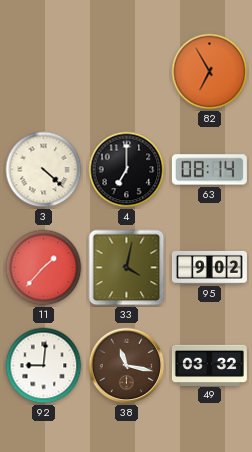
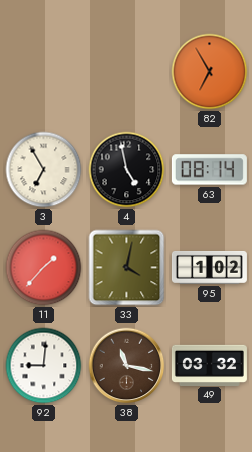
3: 4:22 -> 6:55 (44, 170)
4: 7:00 -> 4:58 (127, 170)
95: 9:02 -> 1:02 (209, 267)
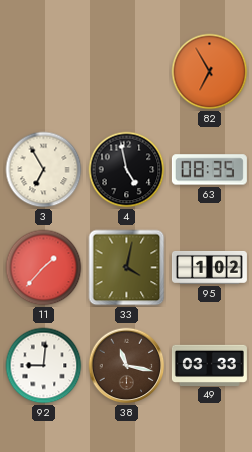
63: 08:14 -> 08:35 (209, 170)
49: 03:32 -> 03:33 (209, 365)
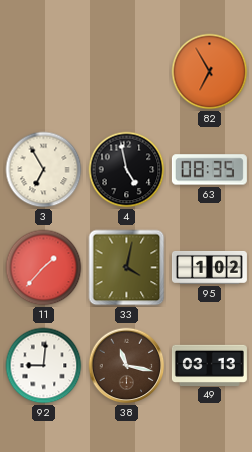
49: 03:33 -> 03:13 (209, 365)
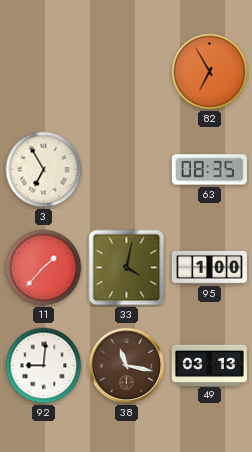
4: 4:58 -> none (127, 170)
95: 1:02 -> 1:00 (209, 267)
